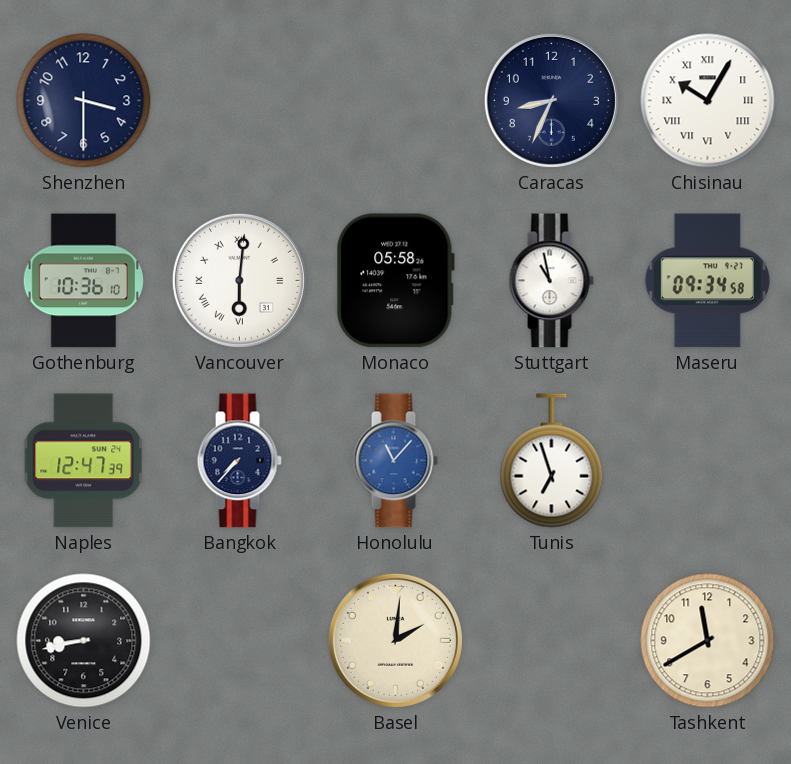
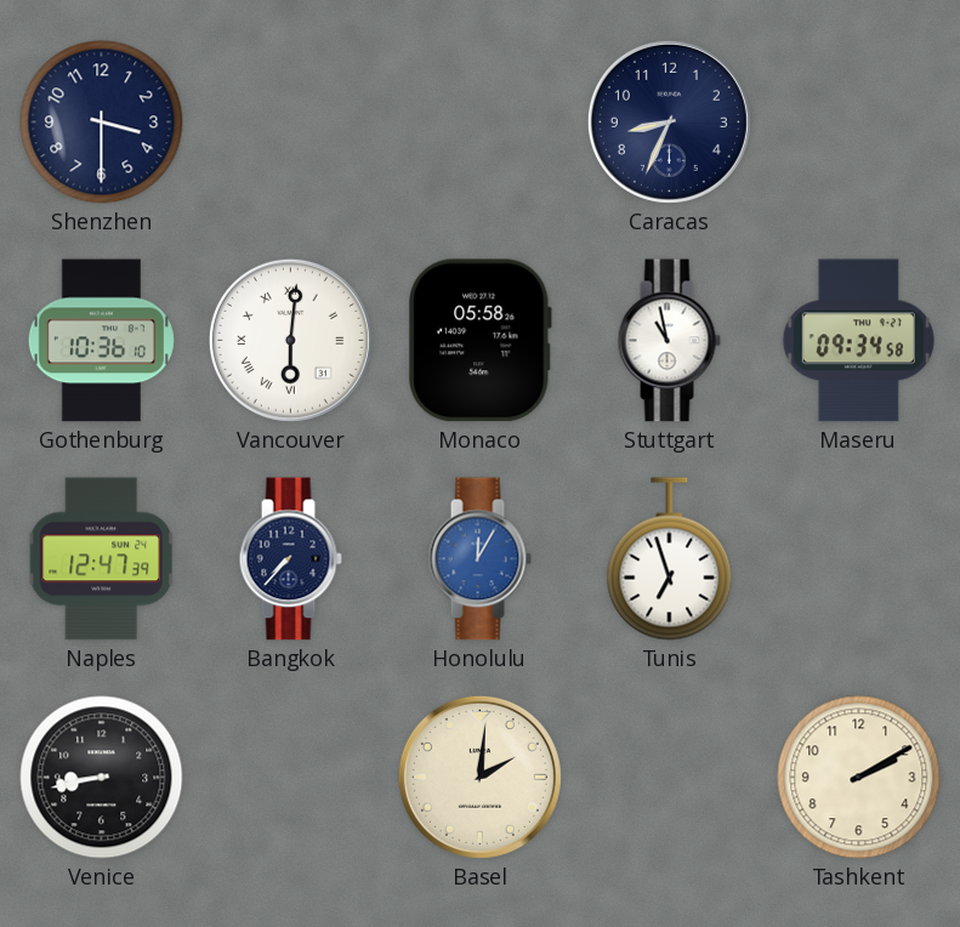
Chisinau: 10:05 -> none (708, 101)
Honolulu: 11:07 -> 12:05 (479, 559)
Tashkent: 11:40 -> 2:10 (859, 778)
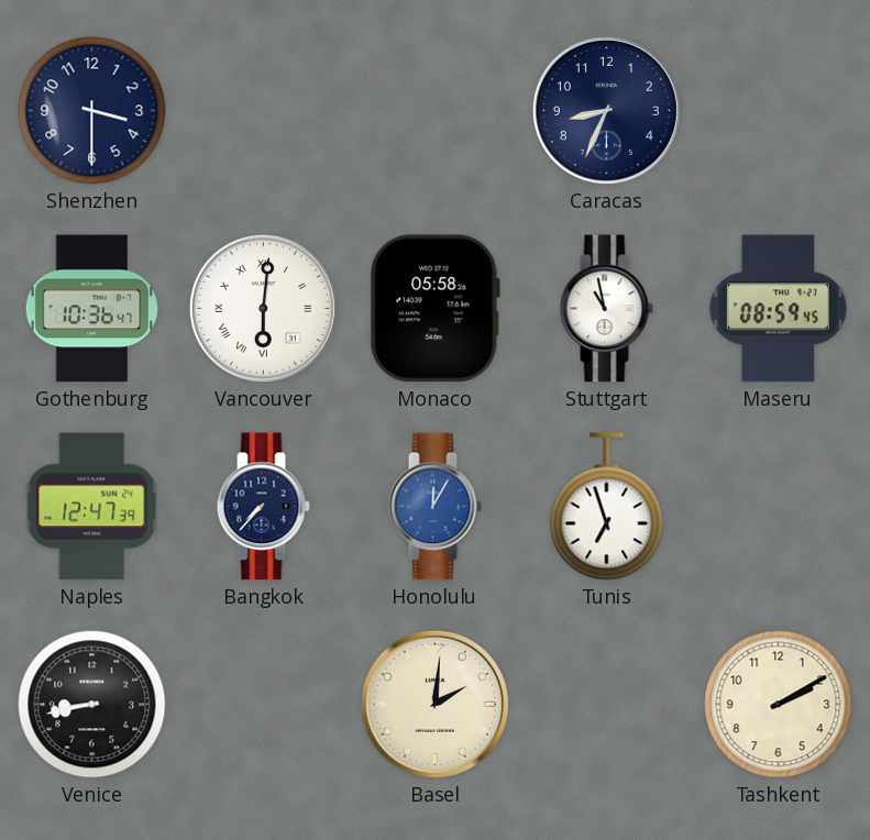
Gothenburg: 10:36:10 -> 10:36:47 (91, 309)
Maseru: 09:34 -> 08:59 (778, 309)
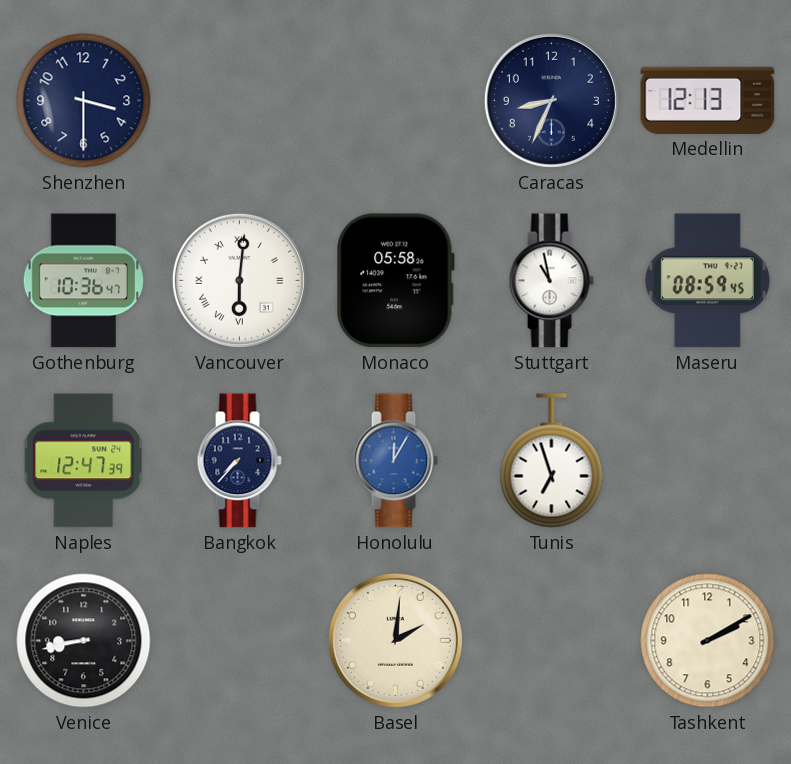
Medellin: none -> 12:13 (708, 100)
